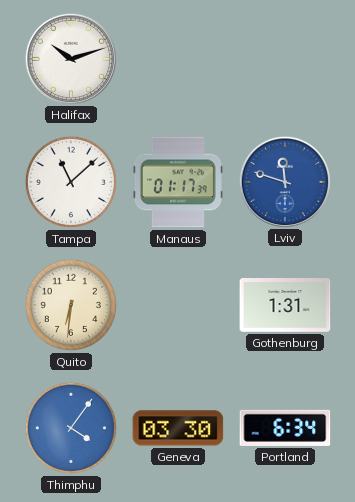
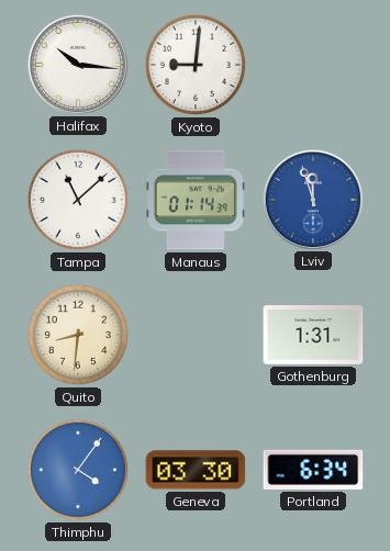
Halifax: 10:12 -> 10:16 (77, 64)
Kyoto: none -> 9:01 (196, 65)
Manaus: 01:17 -> 01:14 (196, 200)
Lviv: 11:48 -> 11:57 (312, 199)
Quito: 6:31 -> 8:31 (78, 335)
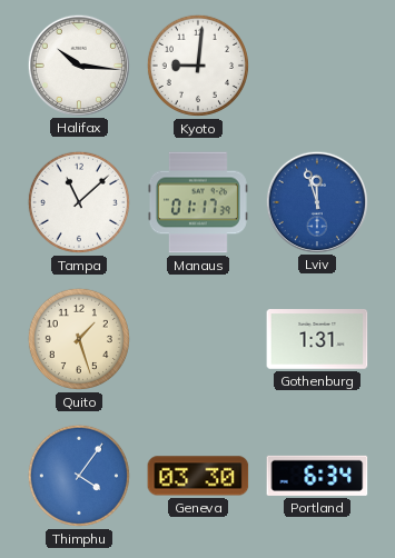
Manaus: 01:14 -> 01:17 (198, 202)
Quito: 8:31 -> 1:27 (79, 339)
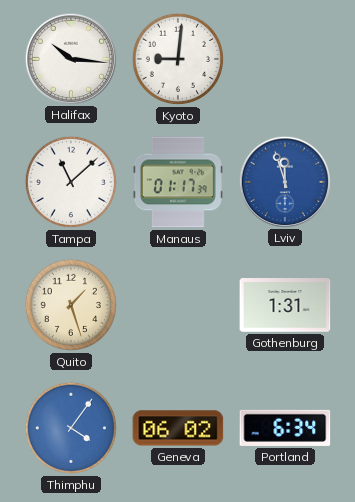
Geneva: 03:30 -> 06:02 (178, 428)
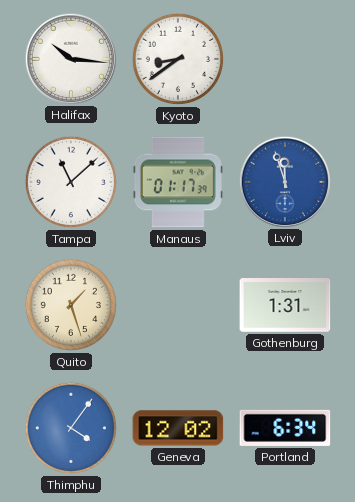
Kyoto: 9:01 -> 8:39 (178, 59)
Geneva: 06:02 -> 12:02 (178, 428)
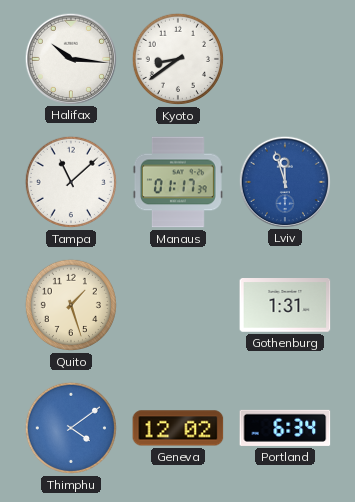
Thimphu: 4:06 -> 4:09 (71, 428)
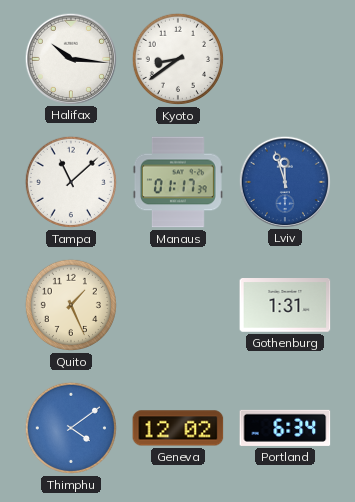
Quito: 1:27 -> 1:26 (71, 305)
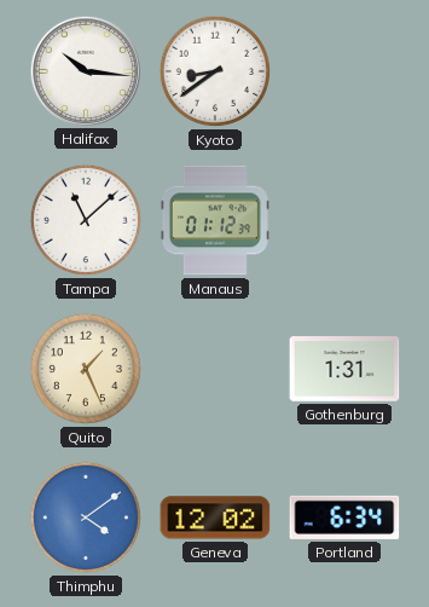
Manaus: 01:17 -> 01:12 (215, 220)
Lviv: 11:57 -> none (284, 181)
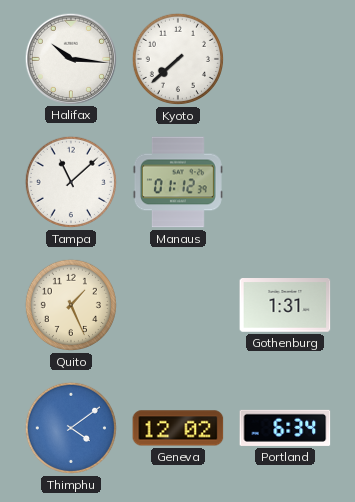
Kyoto: 8:39 -> 7:38 (178, 59)
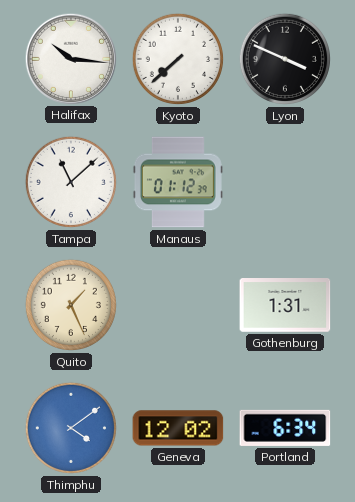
Lyon: none -> 3:49 (285, 59)
